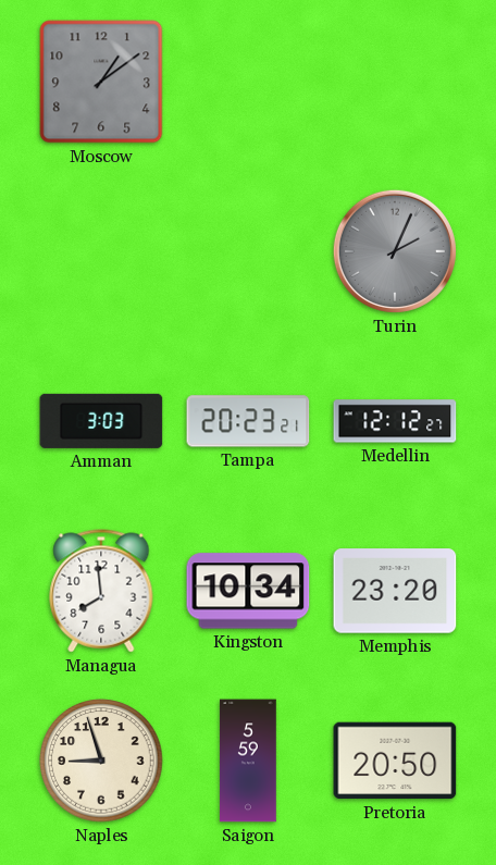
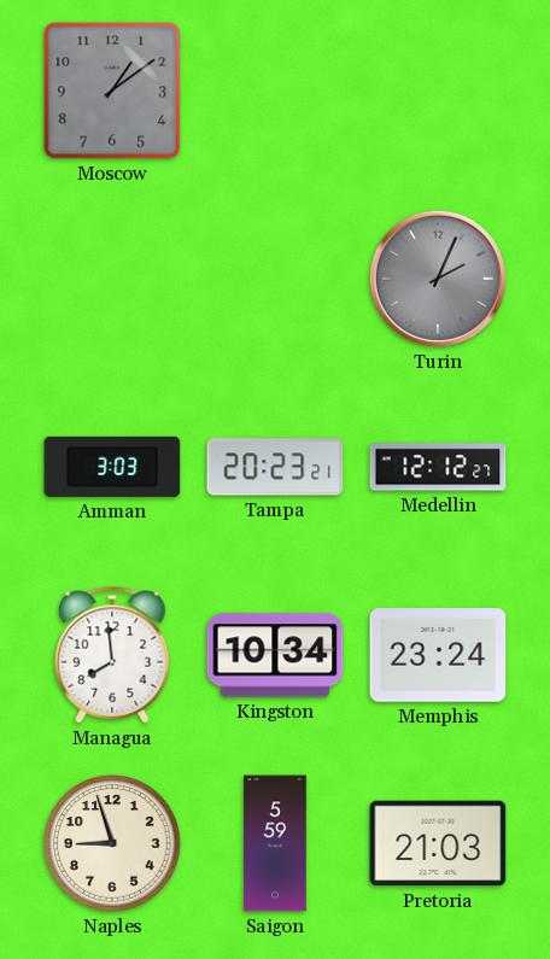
Memphis: 23:20 -> 23:24 (438, 655)
Pretoria: 20:50 -> 21:03 (438, 843)
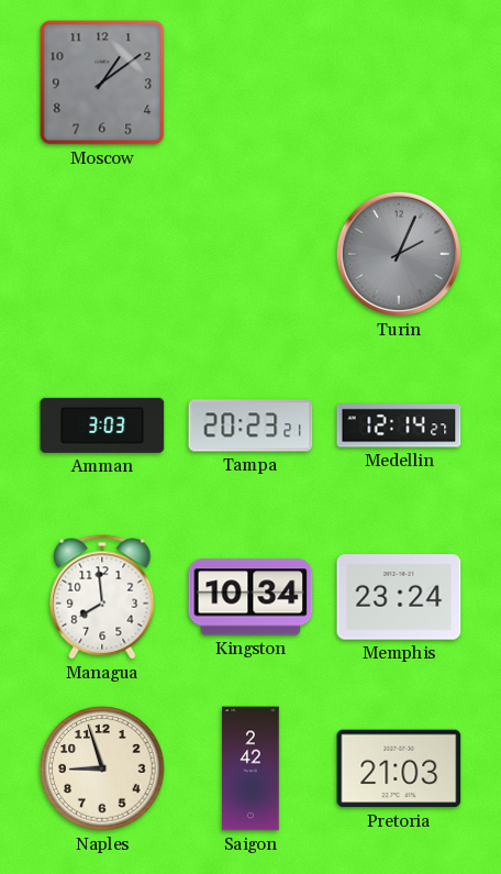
Medellin: 12:12 -> 12:14 (399, 425)
Saigon: 5:59 -> 2:42 (250, 768)
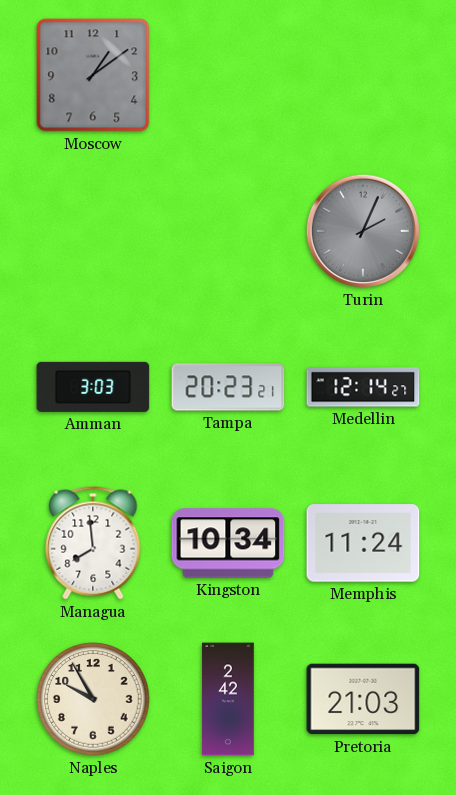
Memphis: 23:24 -> 11:24 (363, 543)
Naples: 8:57 -> 9:55 (93, 699)
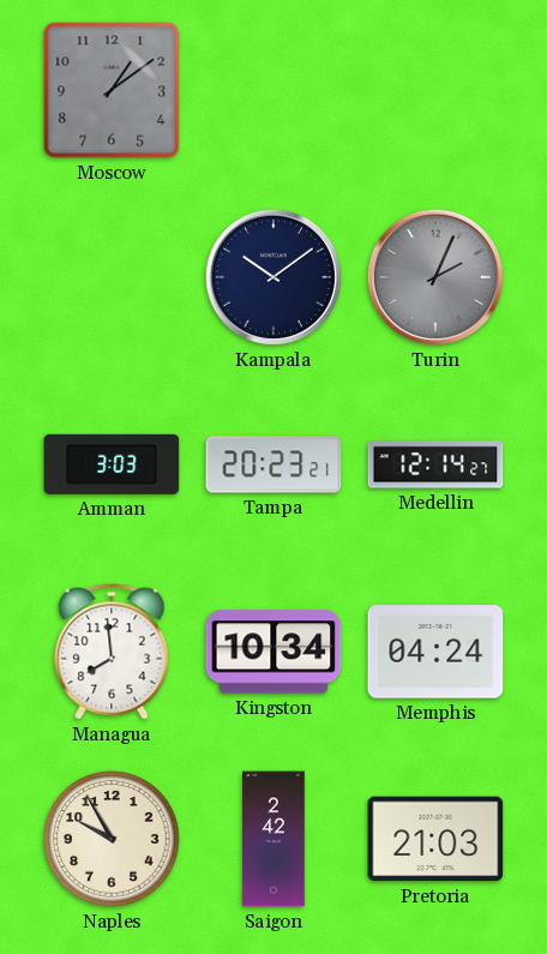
Kampala: none -> 10:09 (273, 277)
Memphis: 11:24 -> 04:24 (435, 652)
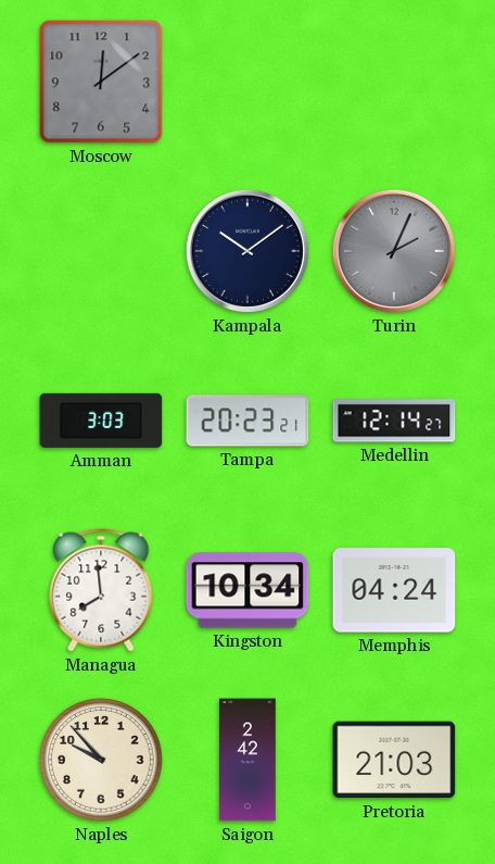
Moscow: 1:09 -> 12:09 (101, 82)
Naples: 9:55 -> 9:53 (101, 760)
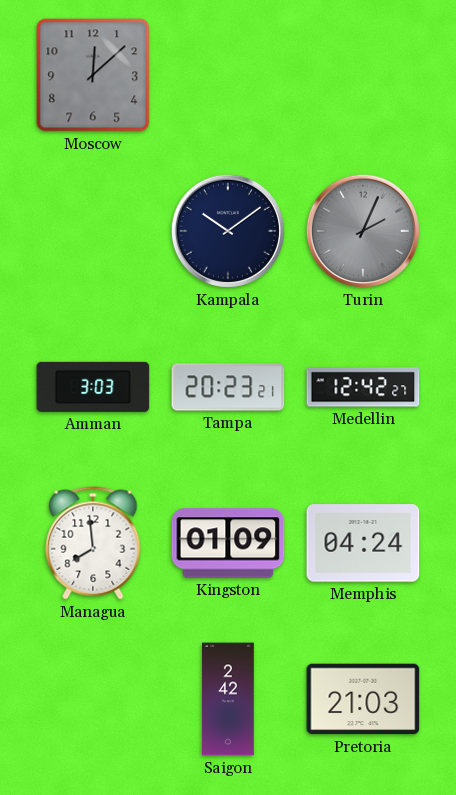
Moscow: 12:09 -> 12:08 (93, 75)
Medellin: 12:14 -> 12:42 (363, 387)
Kingston: 10:34 -> 01:09 (228, 543)
Naples: 9:53 -> none (101, 760)
